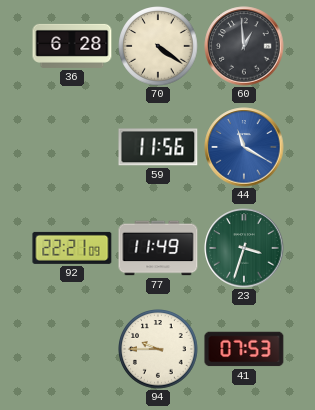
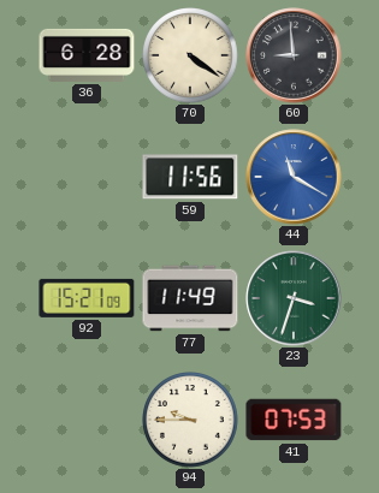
60: 12:59 -> 8:59 (294, 55)
92: 22:21 -> 15:21 (87, 298)
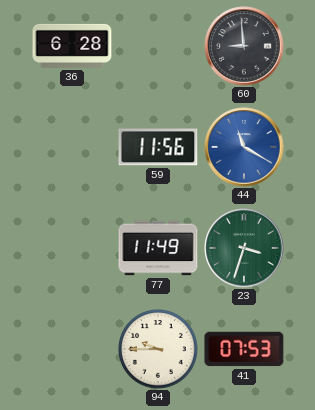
70: 4:21 -> none (190, 55)
92: 15:21 -> none (87, 298)
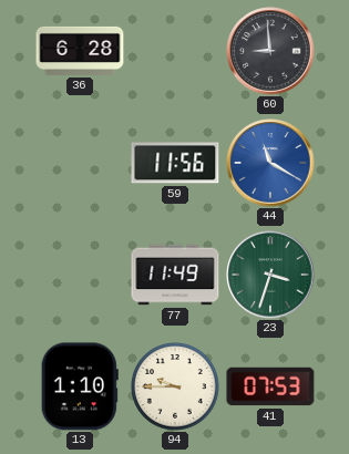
13: none -> 1:10 (80, 386)
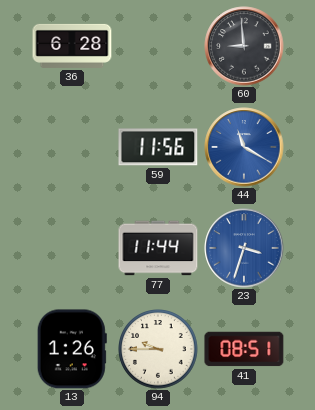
77: 11:49 -> 11:44 (158, 248)
23 dial: green -> blue (244, 248)
13: 1:10 -> 1:26 (72, 349)
41: 07:53 -> 08:51 (244, 349)
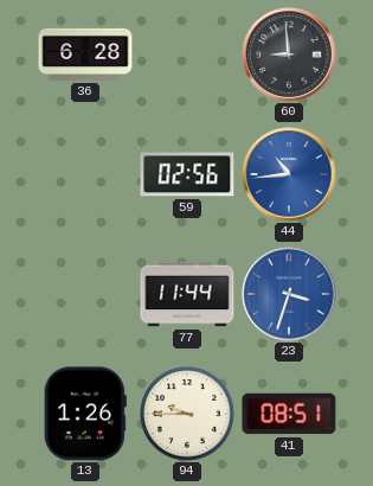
59: 11:56 -> 02:56 (187, 174)
44: 11:20 -> 10:44 (289, 174)
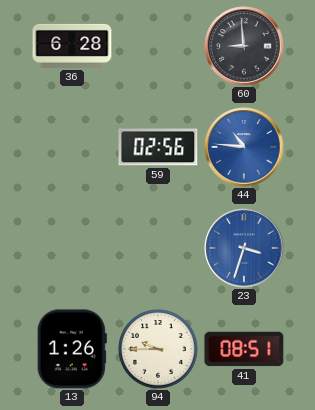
44: 10:44 -> 10:46 (244, 147)
77: 11:44 -> none (187, 294)
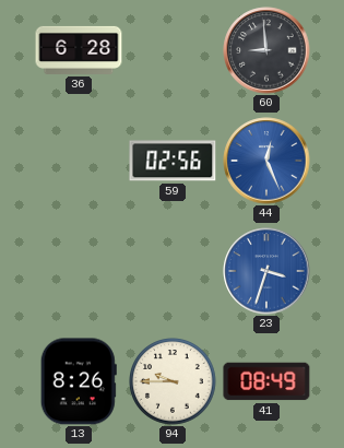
44: 10:46 -> 12:26 (266, 161)
13: 1:26 -> 8:26 (79, 381)
41: 08:51 -> 08:49 (266, 381)
